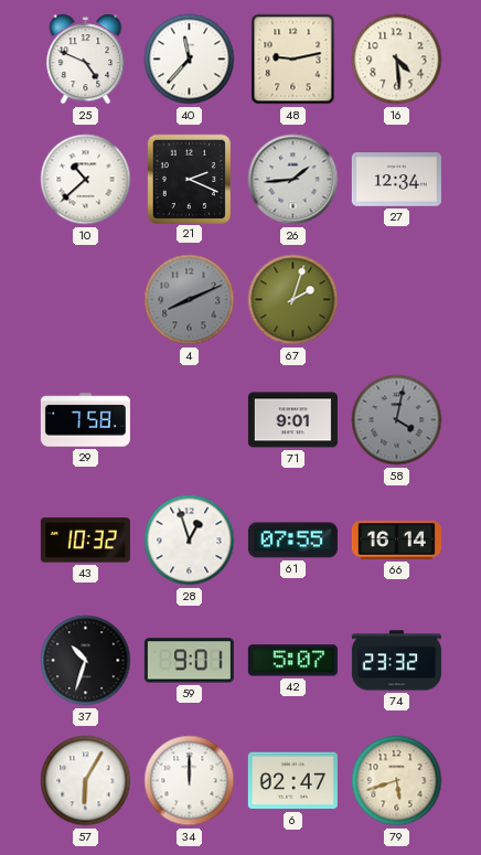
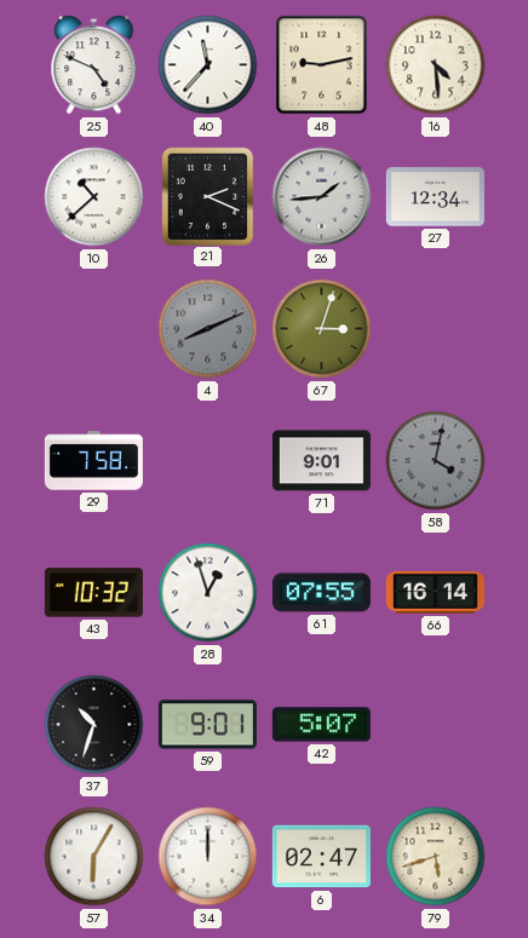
67: 2:03 -> 3:03 (322, 329)
74: 23:32 -> none (396, 661)
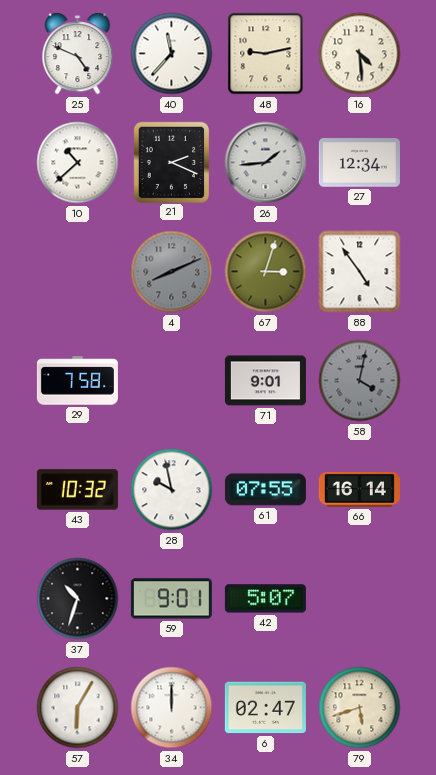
88: none -> 4:54 (360, 272)
28: 12:57 -> 9:58 (172, 490)
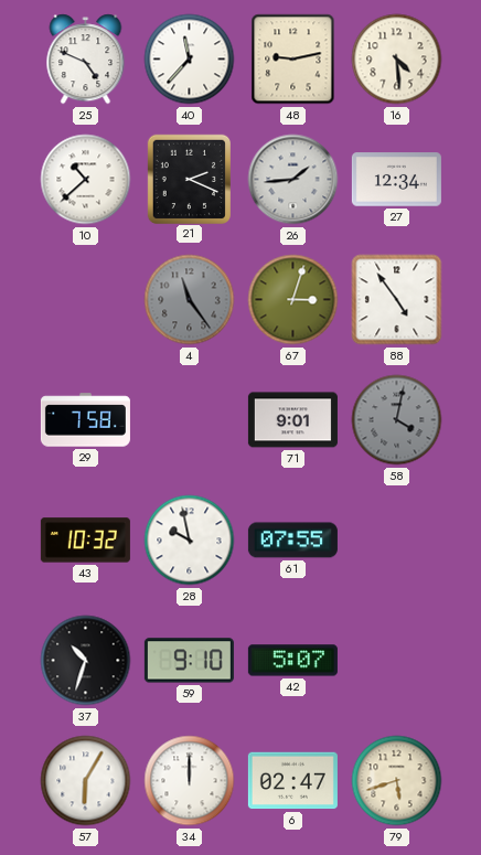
4: 8:11 -> 11:24 (190, 300)
66: 16:14 -> none (359, 489)
59: 9:01 -> 9:10 (189, 661)
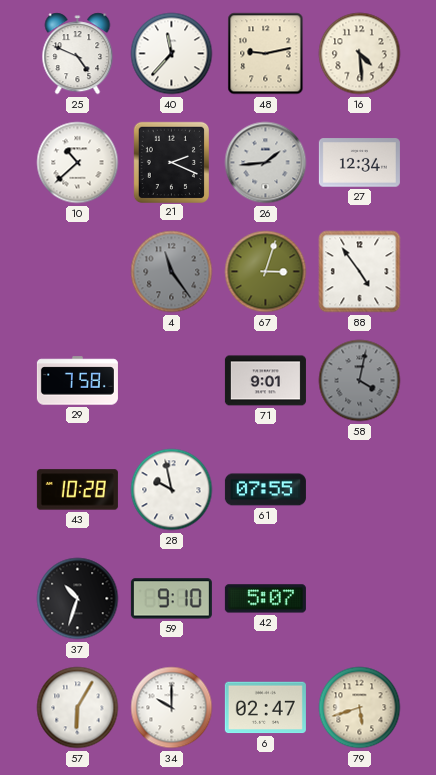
43: 10:32 -> 10:28 (77, 490)
34: 12:00 -> 10:00 (172, 708)
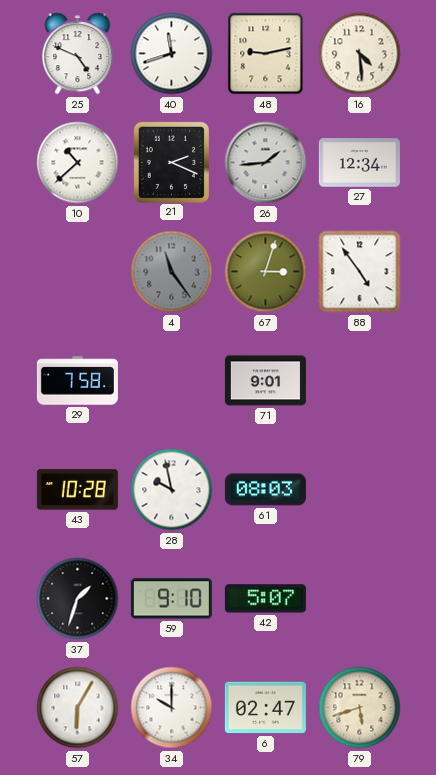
40: 11:37 -> 11:42 (172, 54)
58: 4:02 -> none (360, 381)
61: 07:55 -> 08:03 (265, 490)
37: 10:33 -> 1:33 (78, 599)
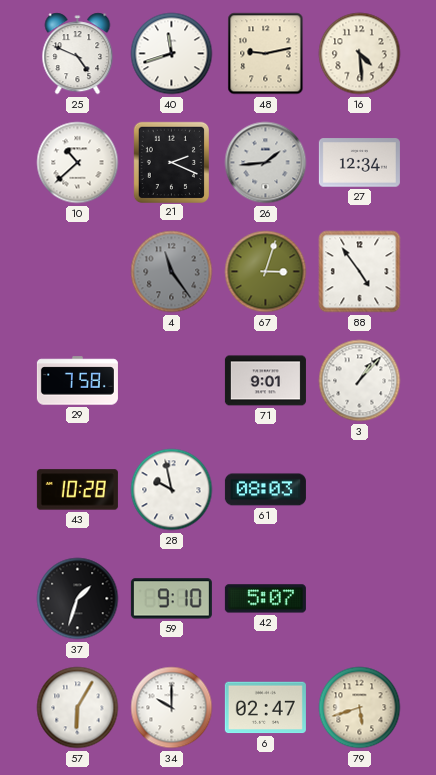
3: none -> 1:07 (360, 381)
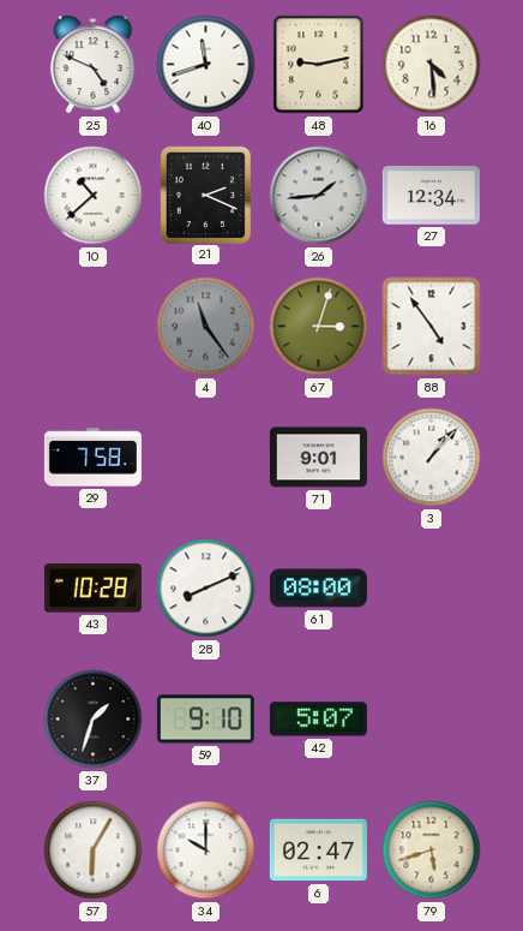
28: 9:58 -> 8:11 (206, 589)
61: 08:03 -> 08:00 (318, 589)
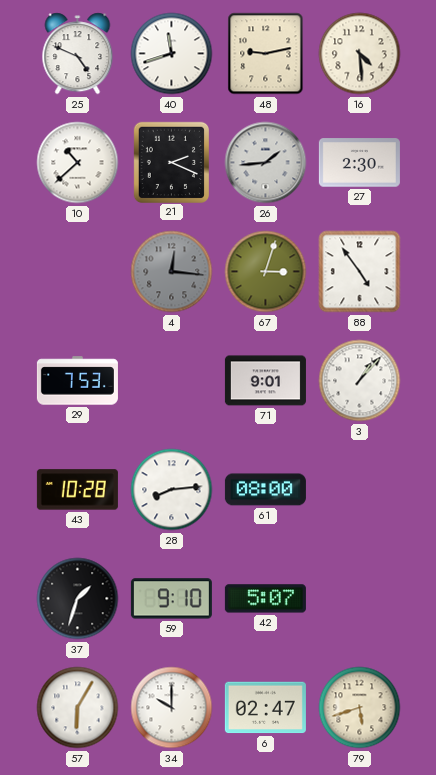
27: 12:34 -> 2:30 (359, 163)
4: 11:24 -> 12:16 (172, 272)
29: 7:58 -> 7:53 (77, 381)
28: 8:11 -> 8:14 (172, 490)
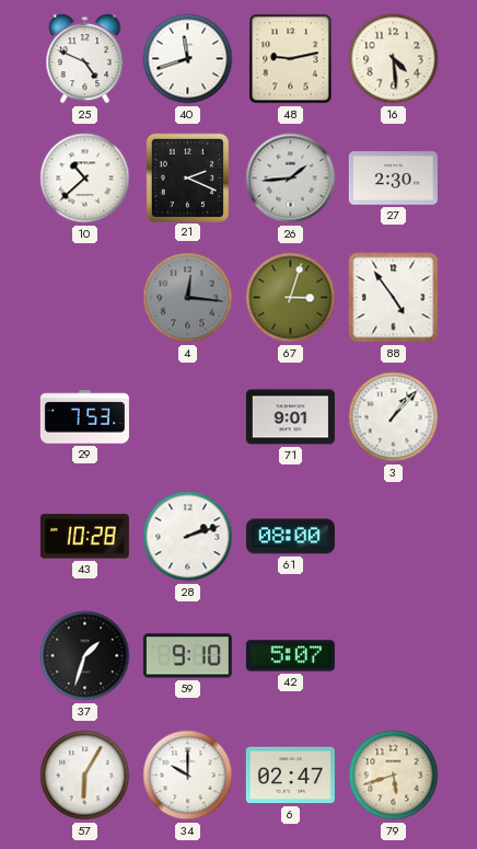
28: 8:14 -> 2:12 (188, 537)
